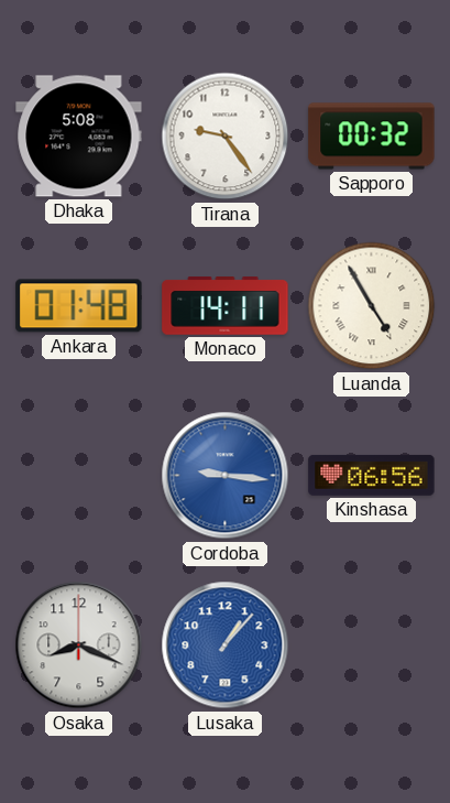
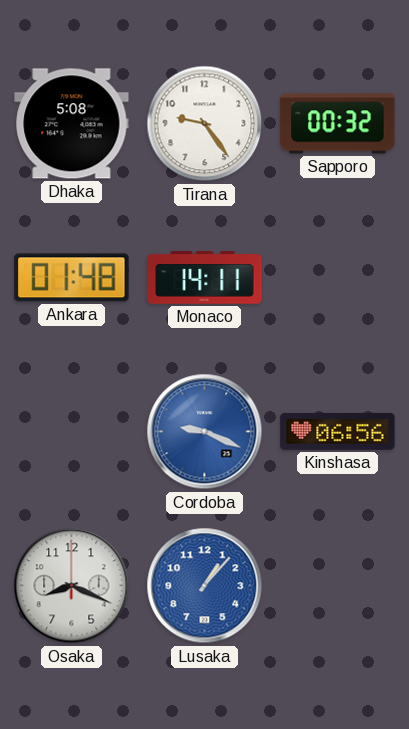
Luanda: 4:55 -> none (372, 306)
Cordoba: 9:16 -> 9:19 (205, 432)
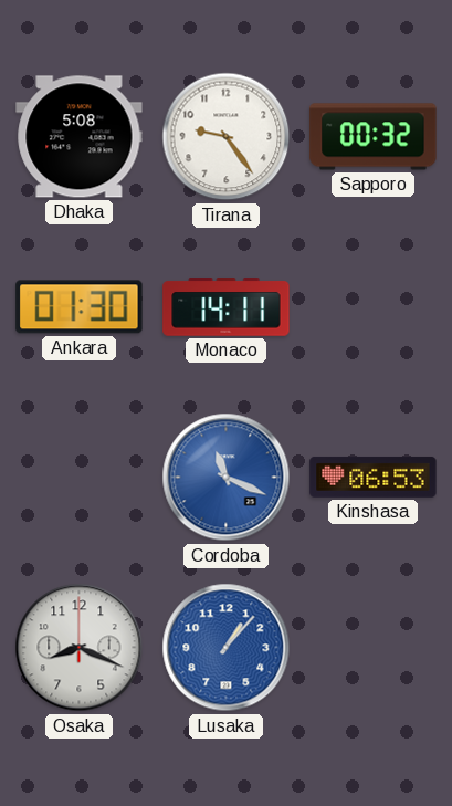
Ankara: 01:48 -> 01:30 (80, 307)
Cordoba: 9:19 -> 11:19 (227, 478)
Kinshasa: 06:56 -> 06:53 (374, 477)
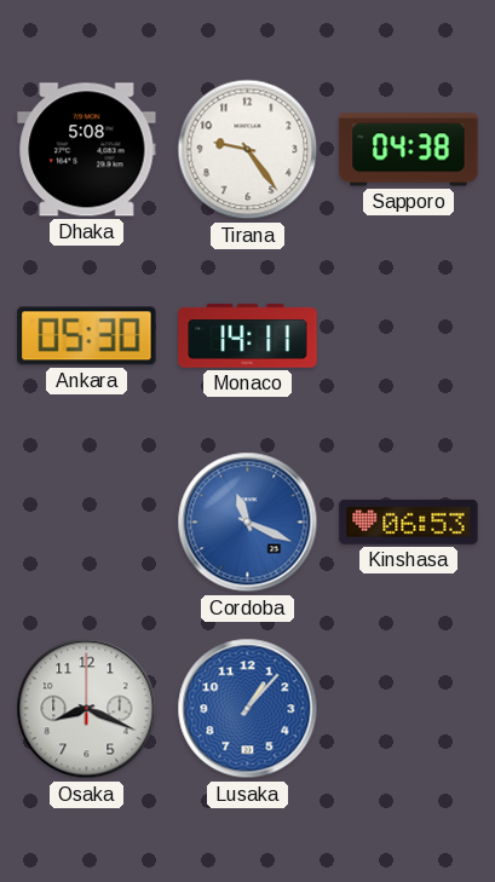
Sapporo: 00:32 -> 04:38 (409, 150)
Ankara: 01:30 -> 05:30 (87, 336)
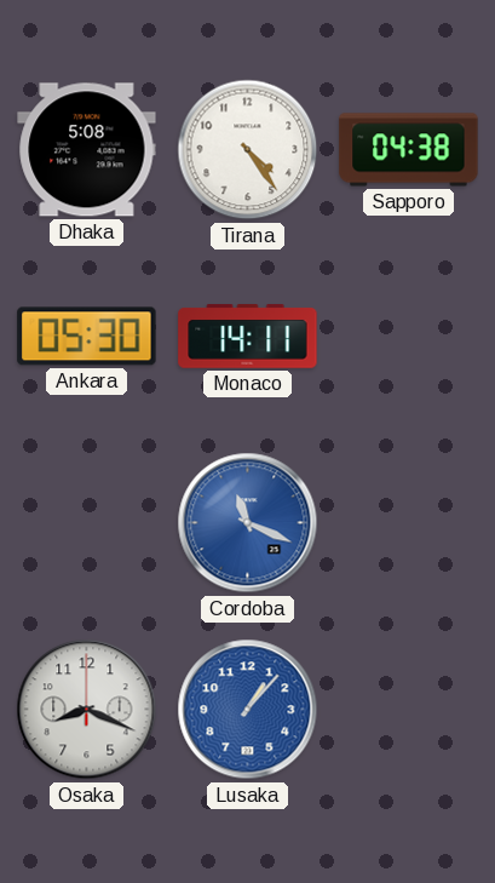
Tirana: 9:24 -> 4:24 (248, 150)
Kinshasa: 06:53 -> none (409, 521)
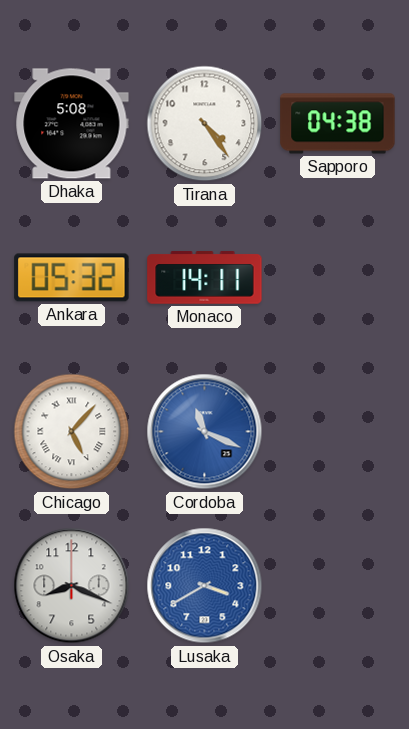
Ankara: 05:30 -> 05:32 (72, 278)
Chicago: none -> 5:07 (72, 432)
Lusaka: 1:07 -> 3:40 (205, 586)
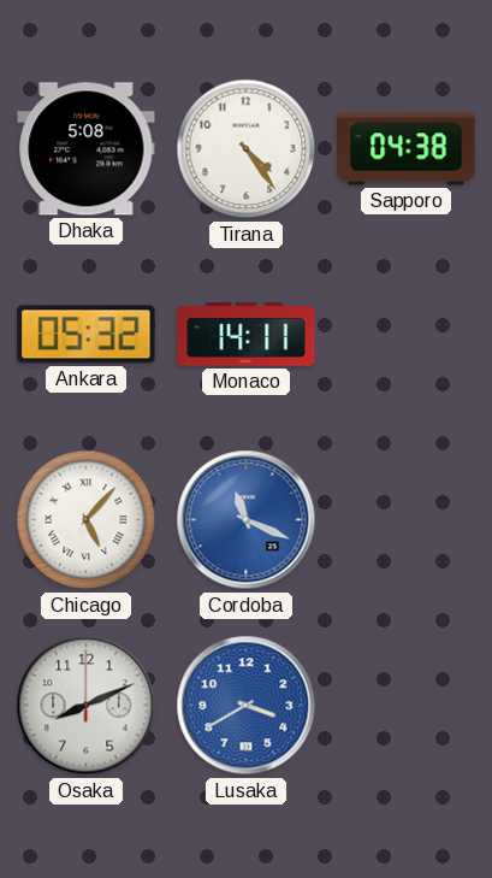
Osaka: 8:19 -> 8:11 (87, 706)
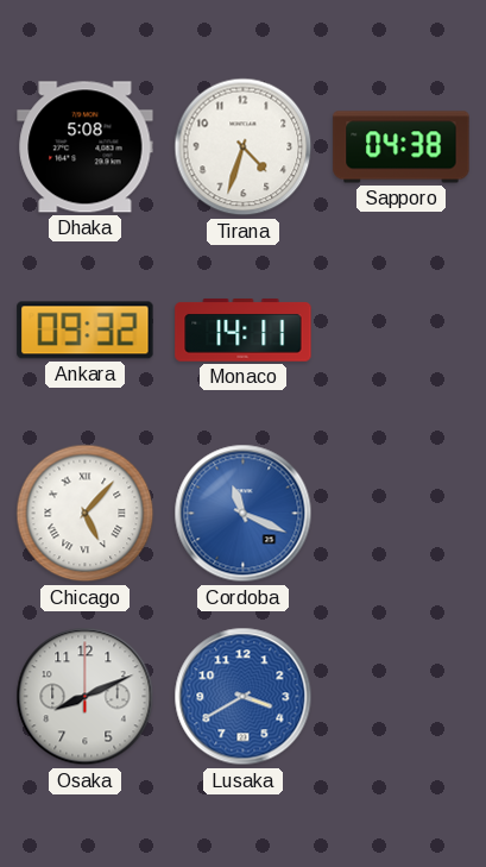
Tirana: 4:24 -> 4:33 (244, 147)
Ankara: 05:32 -> 09:32 (86, 331)
